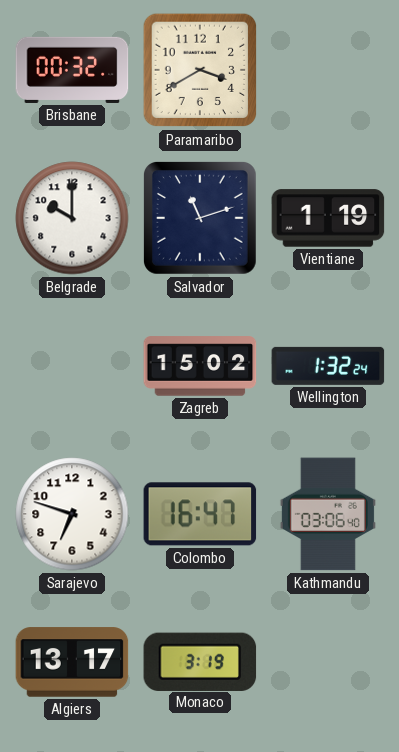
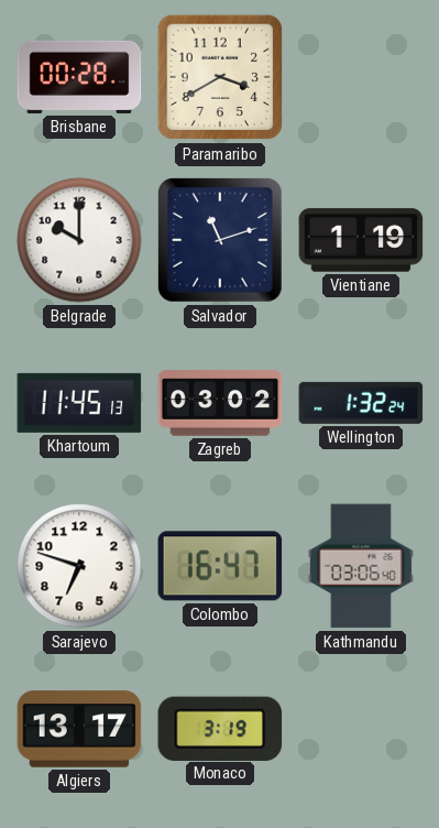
Brisbane: 00:32 -> 00:28 (79, 77)
Khartoum: none -> 11:45 (79, 403)
Zagreb: 15:02 -> 03:02 (220, 403)
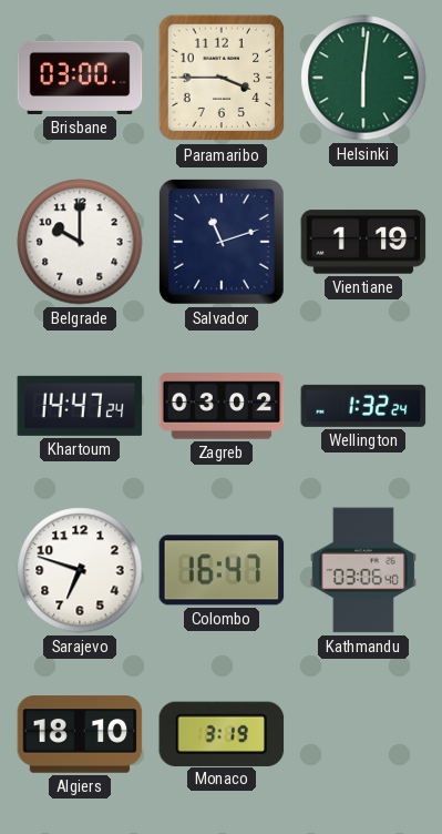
Brisbane: 00:28 -> 03:00 (80, 78)
Paramaribo: 3:40 -> 3:45 (222, 78)
Helsinki: none -> 6:01 (363, 78)
Khartoum: 11:45 -> 14:47 (80, 406)
Algiers: 13:17 -> 18:10 (80, 734)
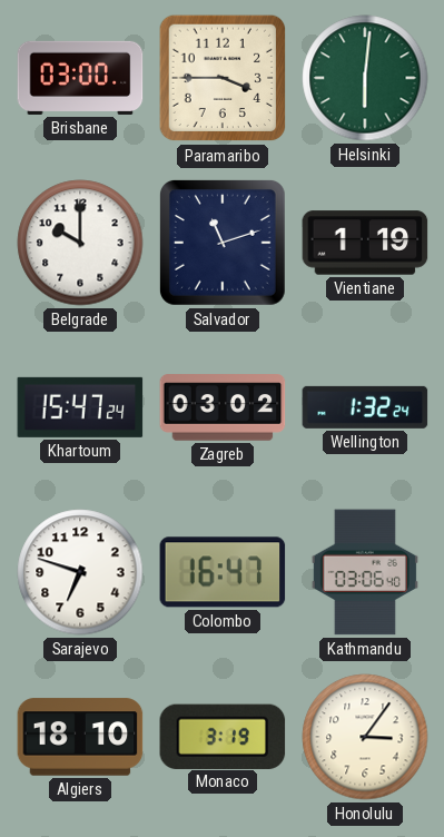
Khartoum: 14:47 -> 15:47 (80, 407)
Honolulu: none -> 3:06 (365, 737)
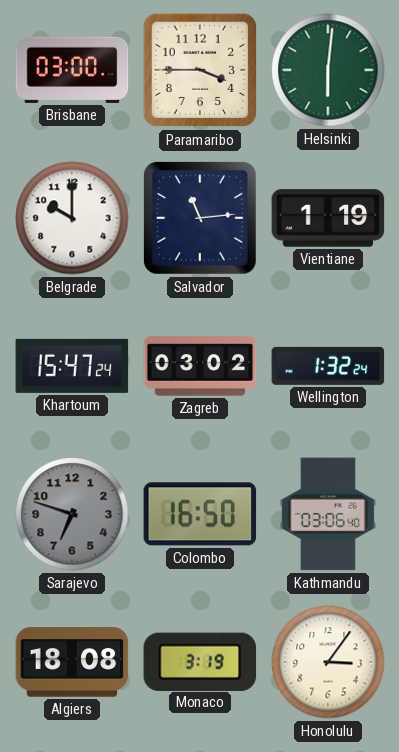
Salvador: 11:12 -> 11:14 (200, 218)
Sarajevo dial: white -> grey (72, 514)
Colombo: 16:47 -> 16:50 (200, 514)
Algiers: 18:10 -> 18:08 (72, 662)
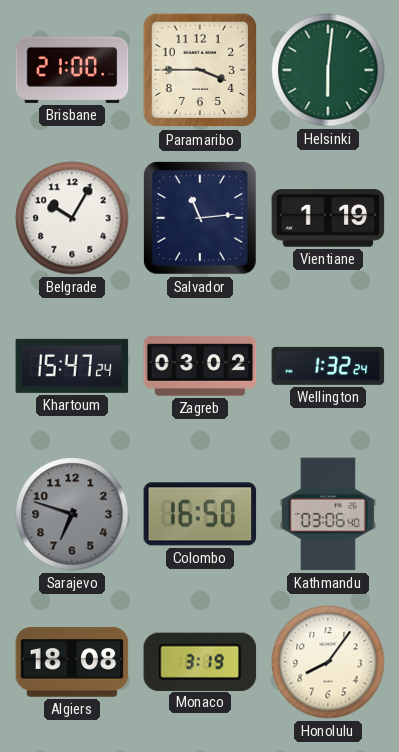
Brisbane: 03:00 -> 21:00 (72, 70)
Belgrade: 10:00 -> 10:05 (72, 218)
Honolulu: 3:06 -> 8:06 (328, 662)
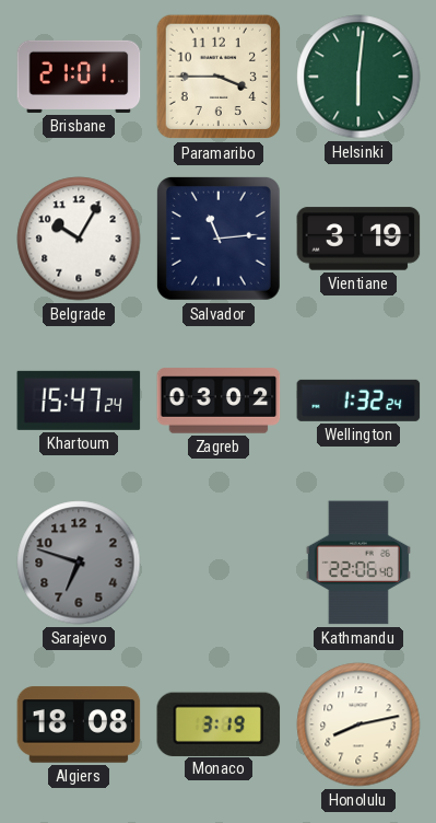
Brisbane: 21:00 -> 21:01 (79, 77)
Vientiane: 1:19 -> 3:19 (358, 239)
Colombo: 16:50 -> none (200, 514)
Kathmandu: 03:06 -> 22:06 (358, 563)
Honolulu: 8:06 -> 8:13 (358, 725)
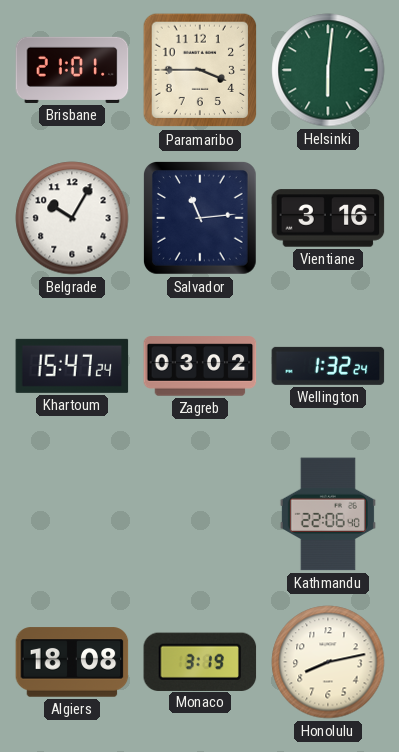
Vientiane: 3:19 -> 3:16 (328, 218)
Sarajevo: 6:48 -> none (79, 563)
